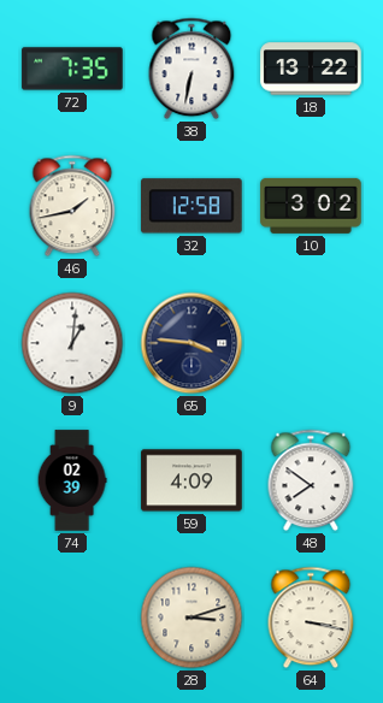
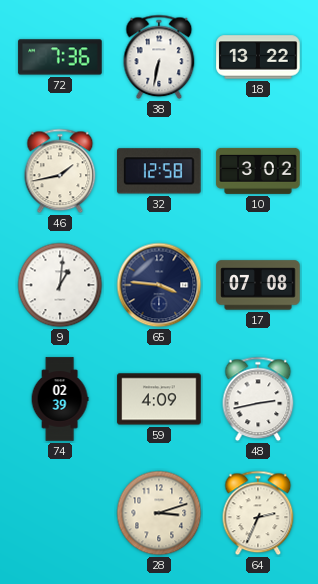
72: 7:35 -> 7:36 (60, 57)
17: none -> 07:08 (258, 285)
48: 7:51 -> 2:43 (258, 399)
64: 3:17 -> 2:34 (258, 513)
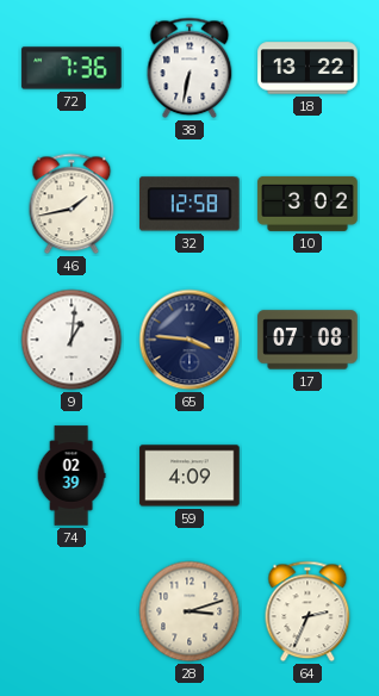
48: 2:43 -> none (258, 399)
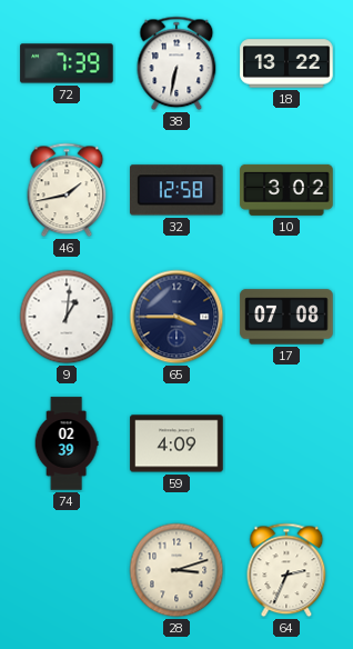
72: 7:36 -> 7:39 (67, 63)
65: 3:46 -> 3:45 (176, 317)
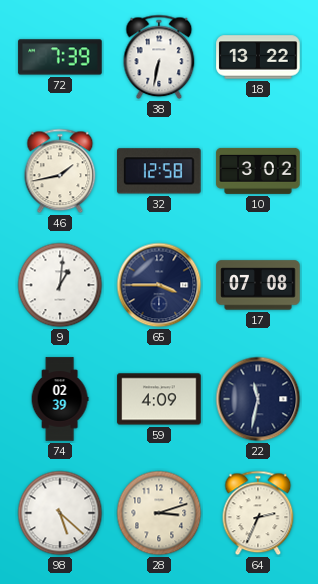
22: none -> 11:32 (258, 399)
98: none -> 5:22 (60, 513)
